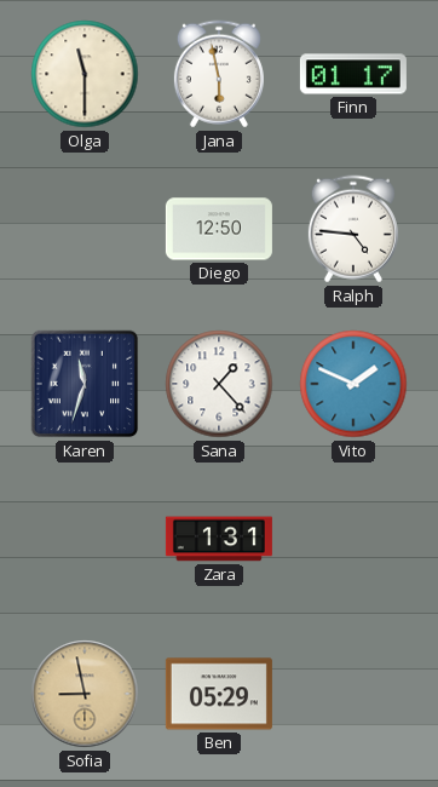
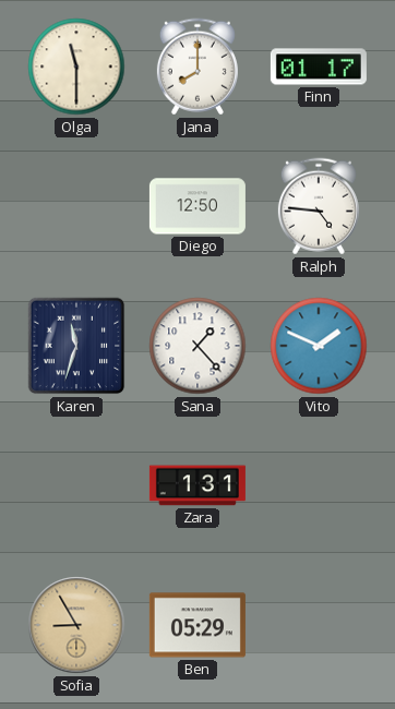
Jana: 5:58 -> 8:00 (197, 67)
Sofia: 8:58 -> 8:55 (76, 625)
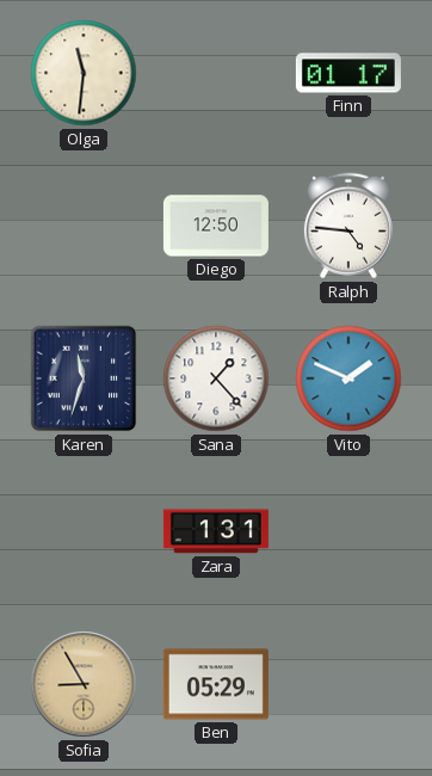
Olga: 11:30 -> 11:31 (84, 73)
Jana: 8:00 -> none (197, 67)
